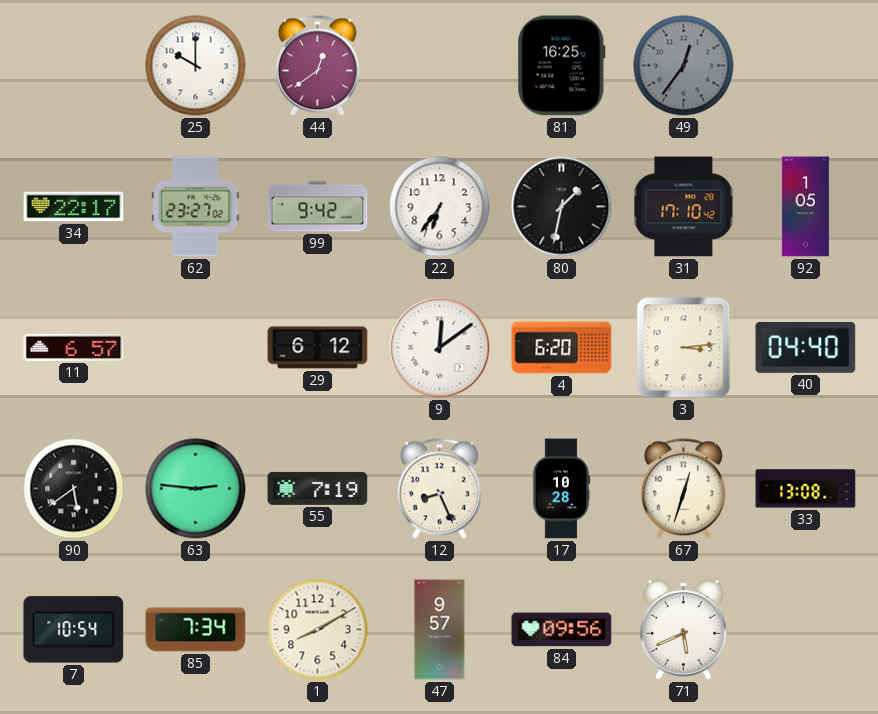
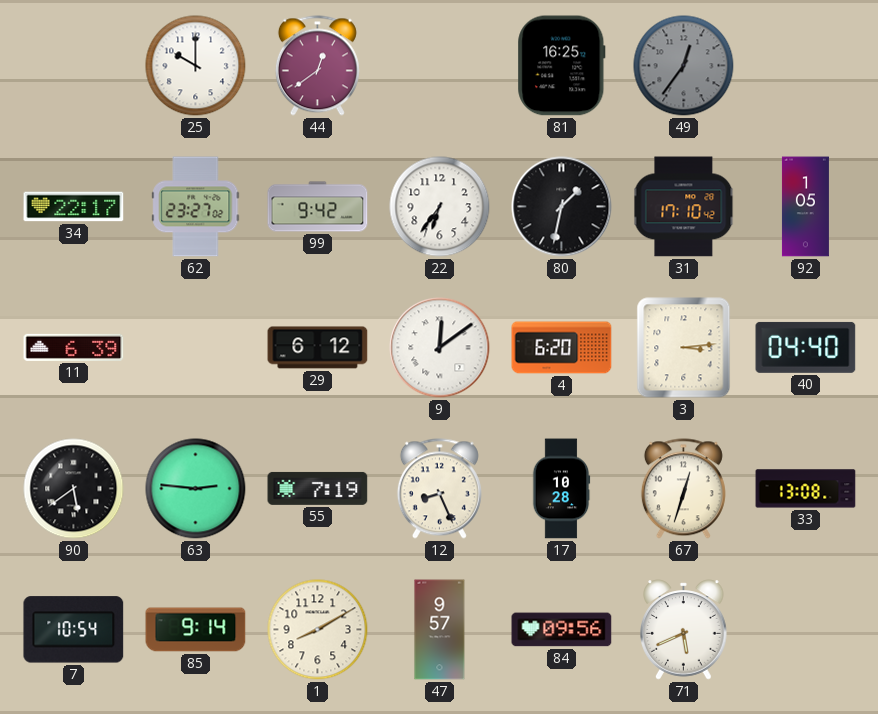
11: 6:57 -> 6:39 (74, 347)
85: 7:34 -> 9:14 (196, 630)
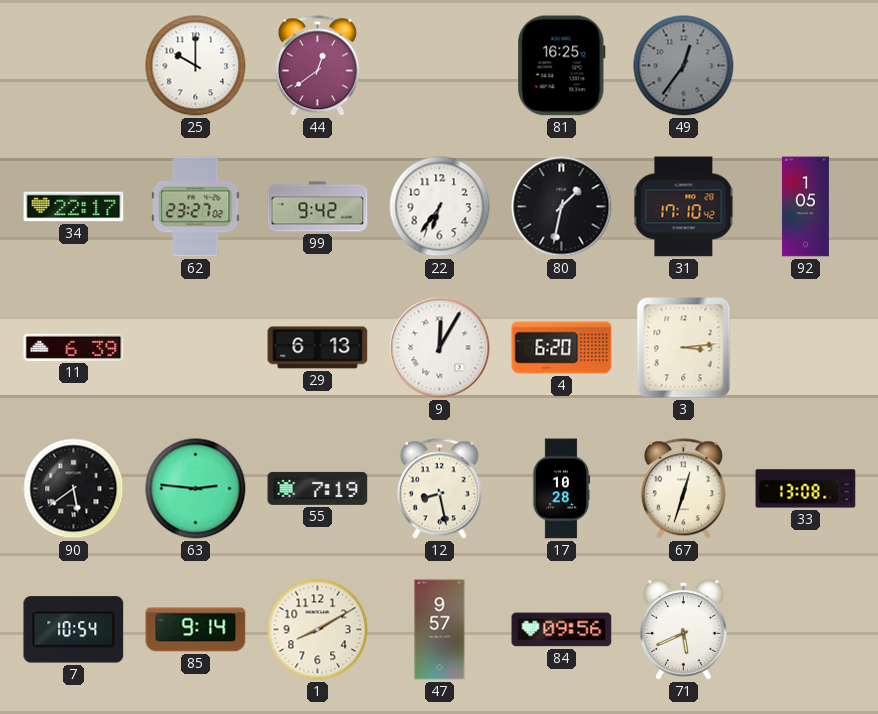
29: 6:12 -> 6:13 (318, 348)
9: 12:09 -> 12:05 (440, 348)
40: 04:40 -> none (806, 347)
12: 8:26 -> 8:28 (439, 489)
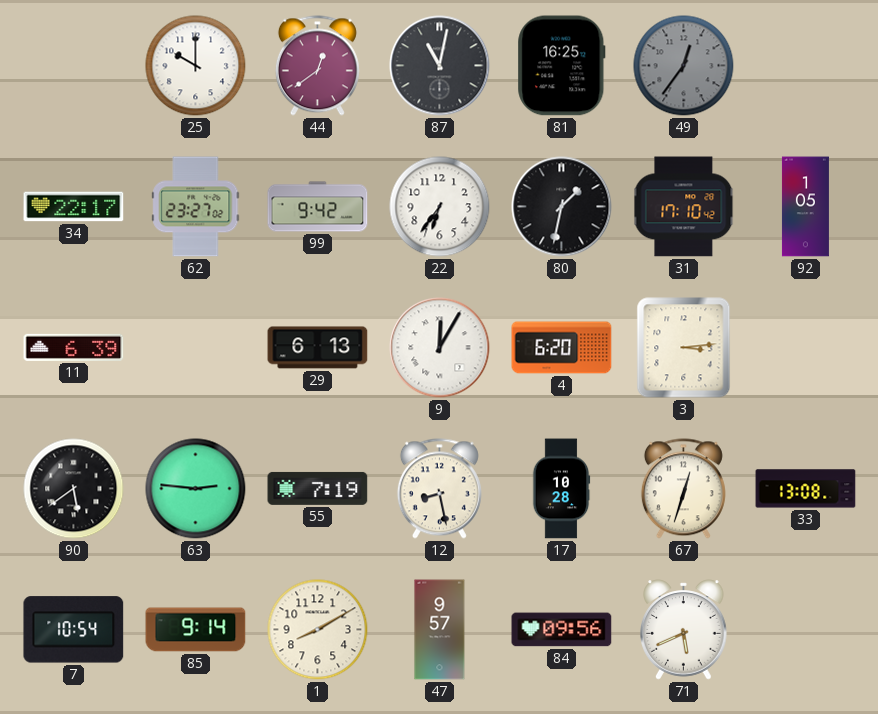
87: none -> 11:02 (440, 66)
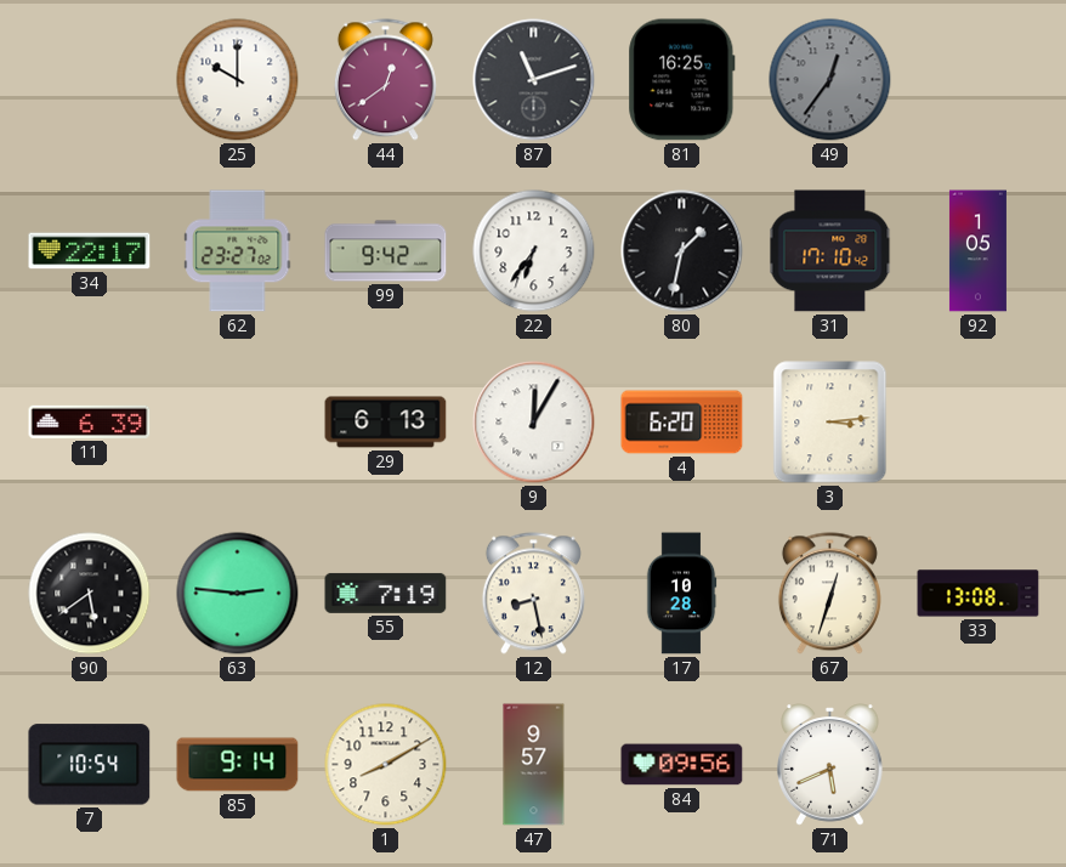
87: 11:02 -> 11:12 (534, 80)
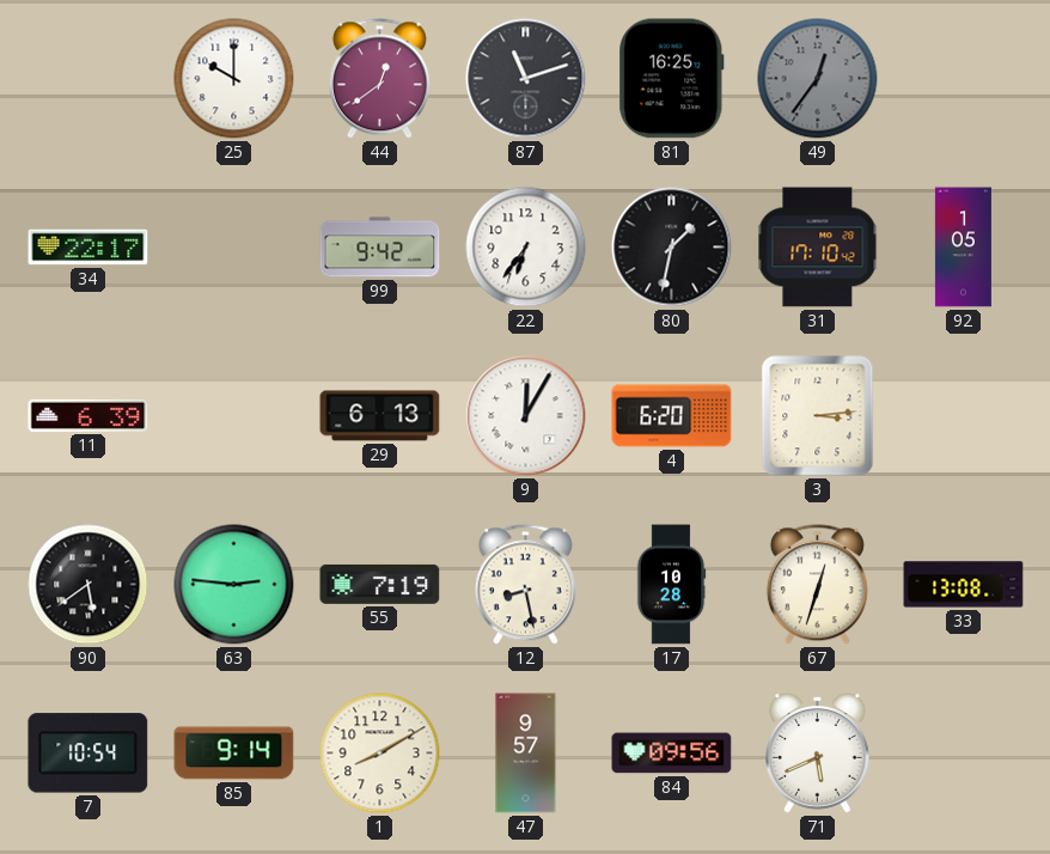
62: 23:27 -> none (238, 251)
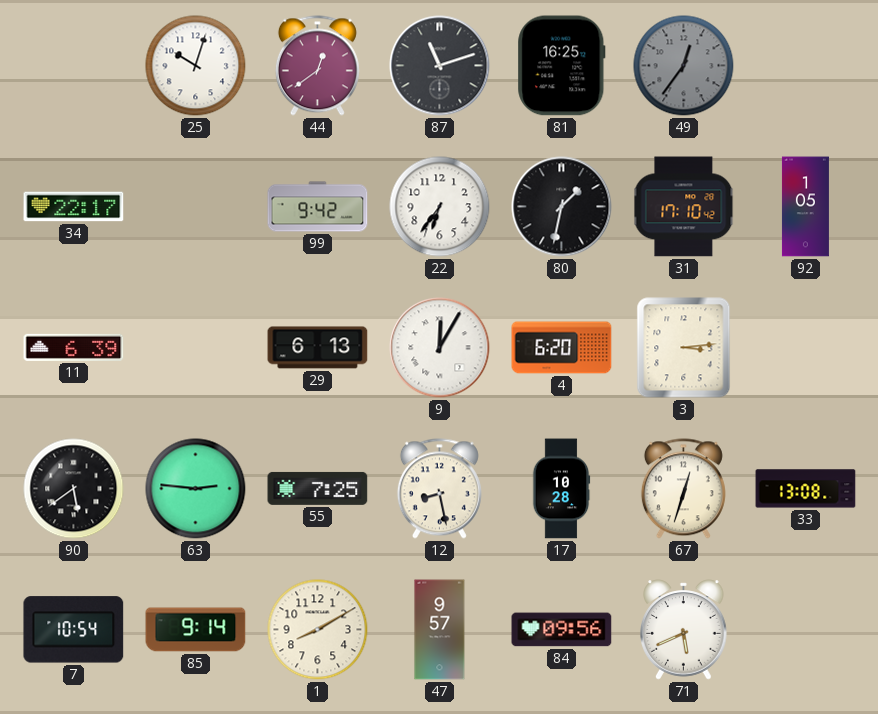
25: 10:00 -> 10:03 (196, 66)
55: 7:19 -> 7:25 (318, 488)
